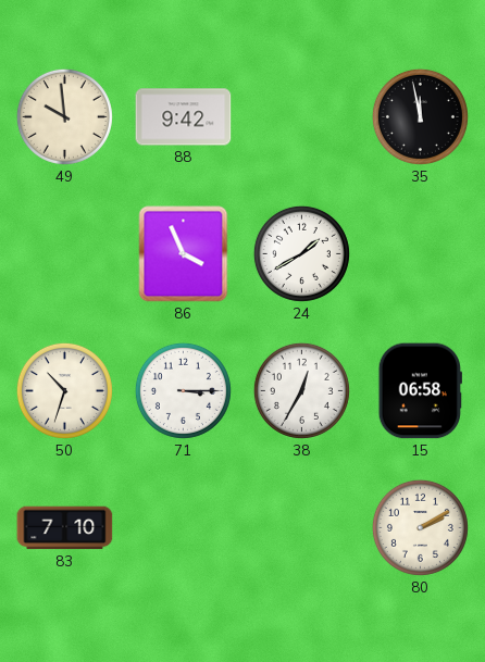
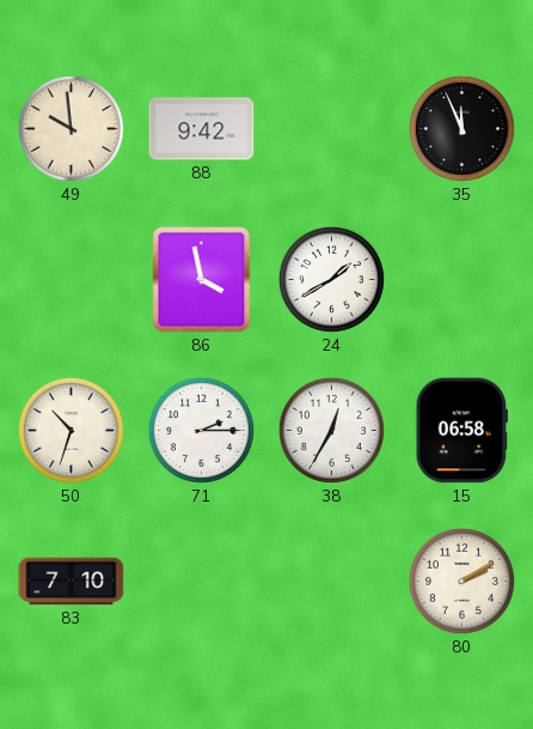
35: 11:58 -> 11:56 (461, 128)
86: 3:56 -> 3:58 (202, 280)
71: 3:15 -> 2:15 (201, 430)
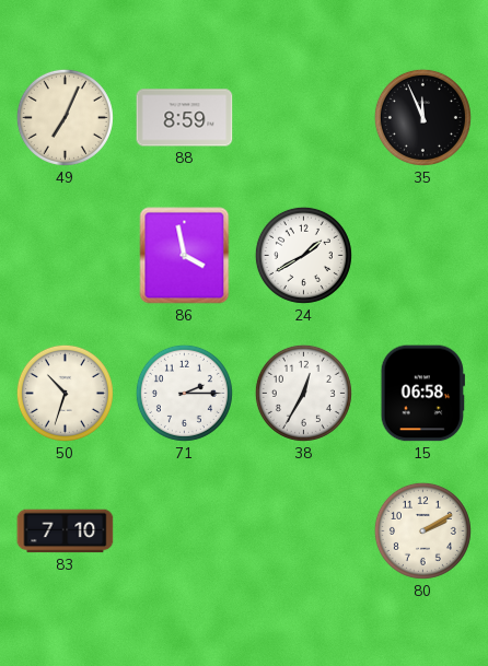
49: 9:59 -> 7:04 (65, 117)
88: 9:42 -> 8:59 (185, 118)
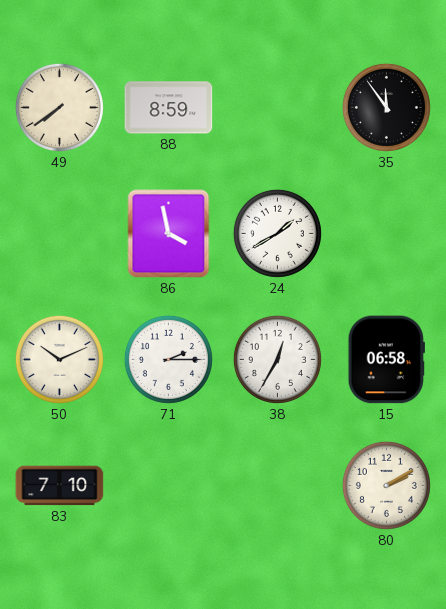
49: 7:04 -> 7:39 (59, 107)
35: 11:56 -> 11:54 (386, 107)
50: 10:33 -> 10:11 (59, 359)
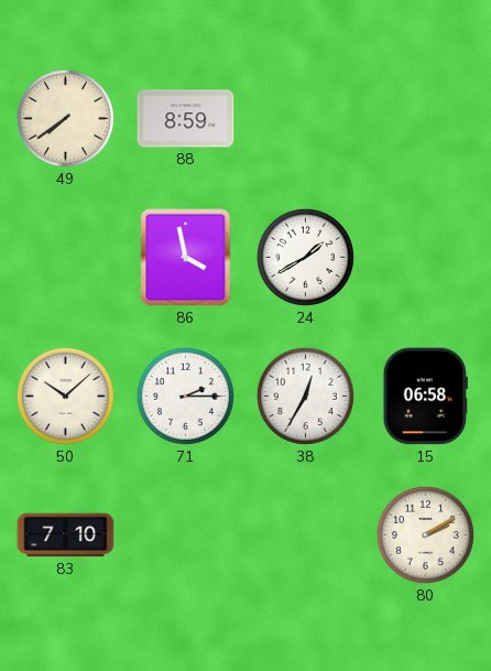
35: 11:54 -> none (386, 107)
50: 10:11 -> 10:08 (65, 396)
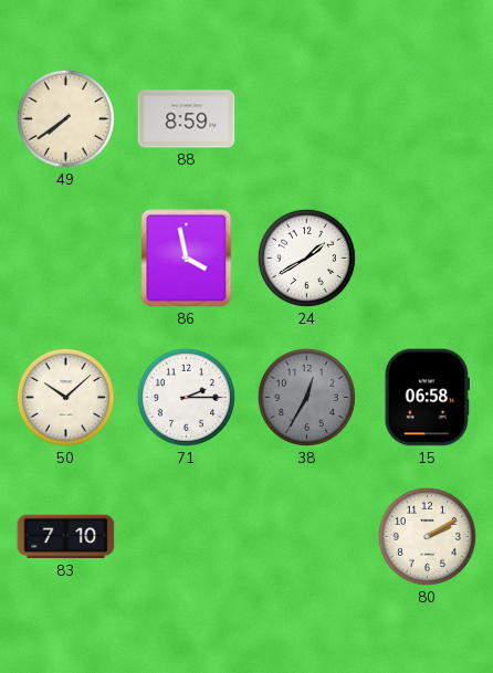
38 dial: white -> grey (306, 397)
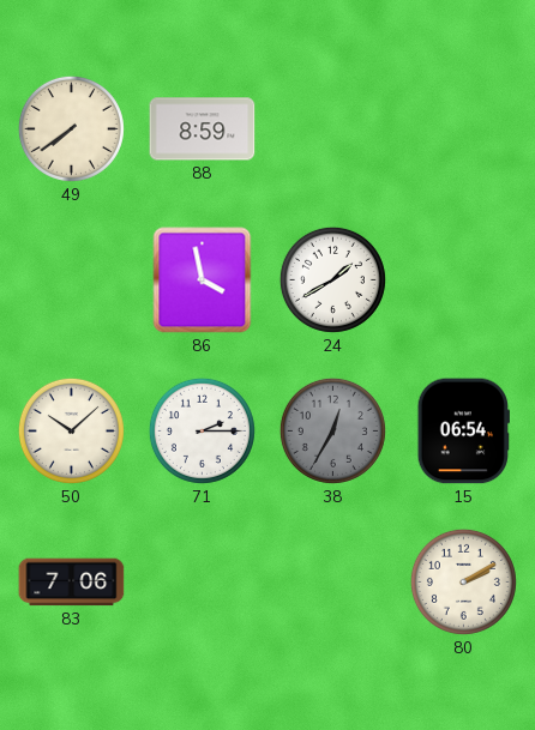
15: 06:58 -> 06:54 (463, 432)
83: 7:10 -> 7:06 (72, 583)
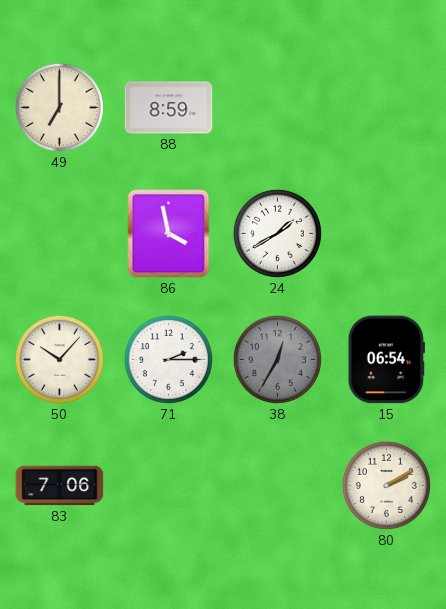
49: 7:39 -> 7:00 (59, 107)
50: 10:08 -> 10:07 (59, 359)
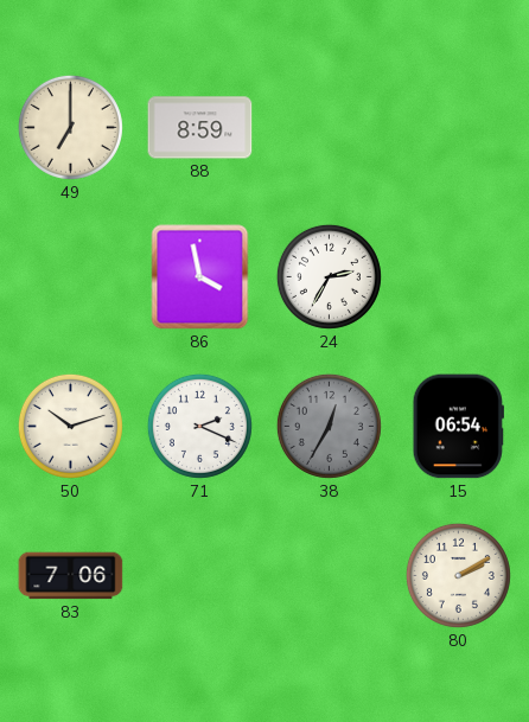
24: 1:40 -> 2:35 (329, 276)
50: 10:07 -> 10:12 (70, 426)
71: 2:15 -> 2:19 (199, 426)
